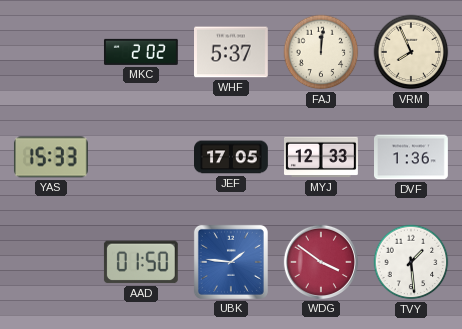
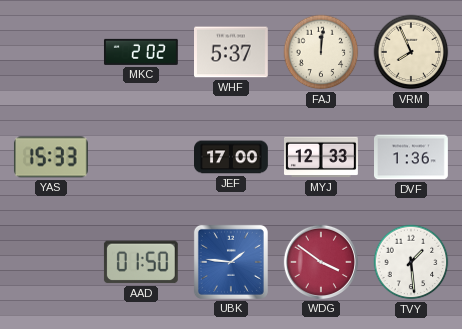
JEF: 17:05 -> 17:00 (232, 157)
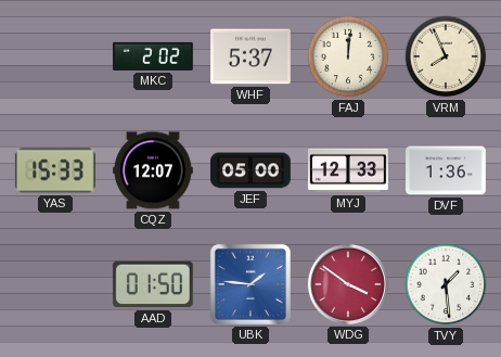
CQZ: none -> 12:07 (154, 170)
JEF: 17:00 -> 05:00 (252, 170)
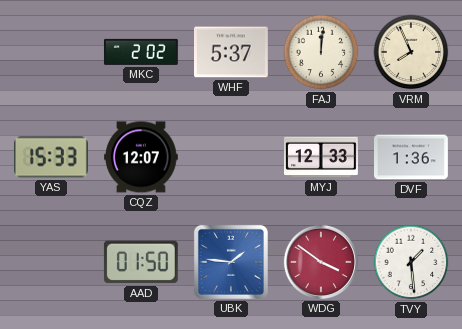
JEF: 05:00 -> none (252, 170)
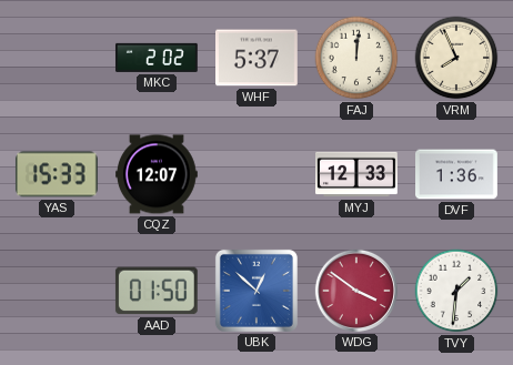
UBK: 1:46 -> 12:52 (256, 291)
TVY: 1:29 -> 1:31 (456, 291)
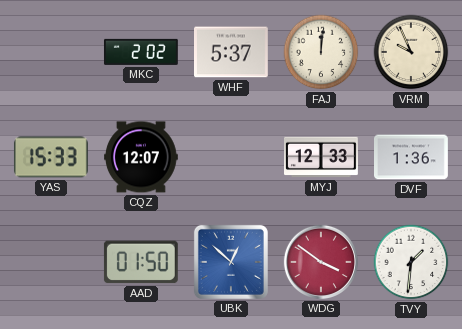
VRM: 7:56 -> 9:56 (411, 52)
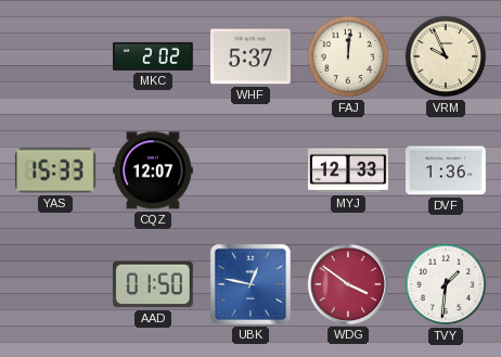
UBK: 12:52 -> 12:47 (251, 284)
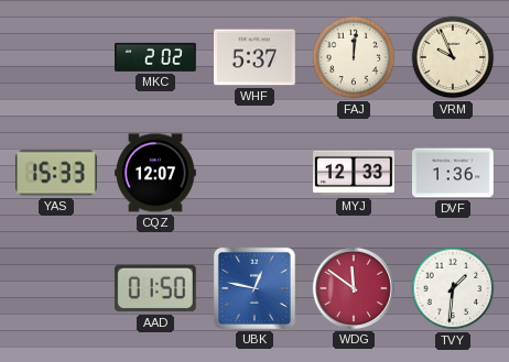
WDG: 3:51 -> 11:51 (354, 288)
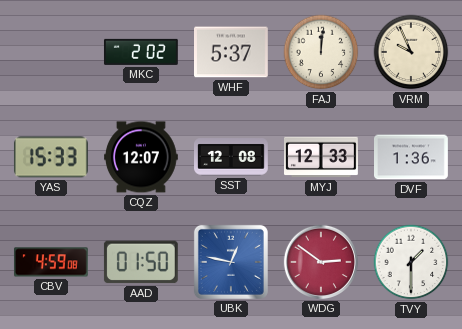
SST: none -> 12:08 (232, 157)
CBV: none -> 4:59 (51, 262)
WDG: 11:51 -> 2:51 (321, 262)
TVY: 1:31 -> 1:30 (411, 262)
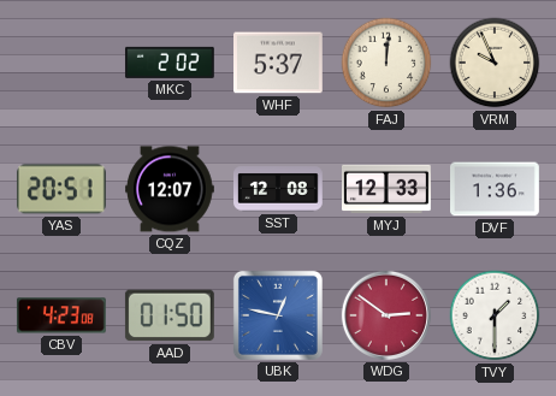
YAS: 15:33 -> 20:51 (61, 189)
CBV: 4:59 -> 4:23 (61, 315)
